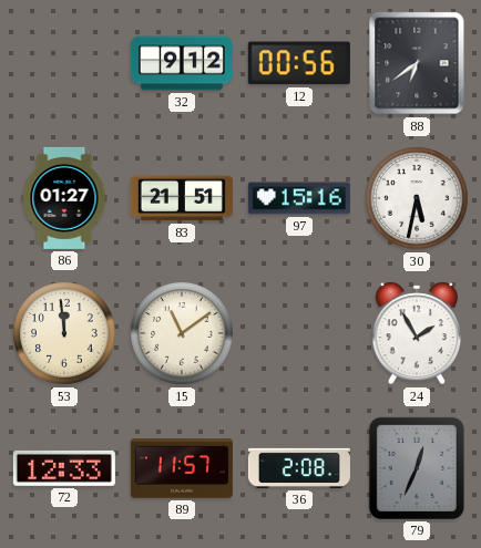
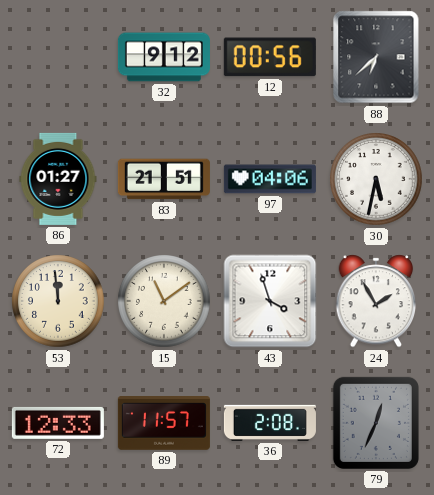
88: 6:39 -> 6:38 (376, 57)
97: 15:16 -> 04:06 (270, 179)
43: none -> 3:57 (270, 301)
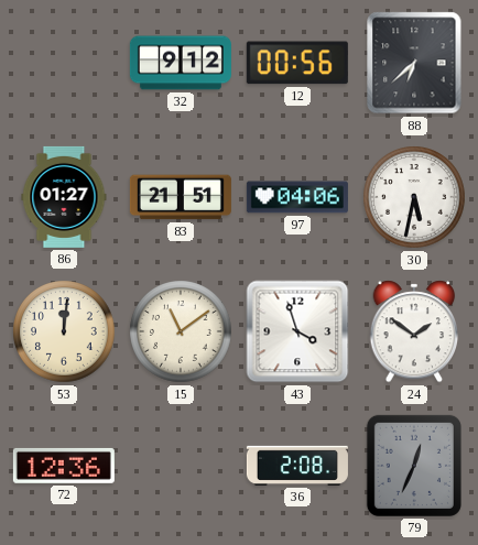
53: 11:59 -> 12:01 (64, 331)
24: 1:55 -> 1:51 (414, 331)
72: 12:33 -> 12:36 (64, 466)
89: 11:57 -> none (164, 424)
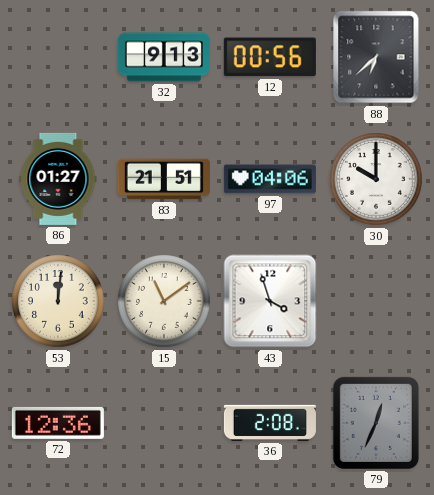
32: 9:12 -> 9:13 (164, 57)
30: 5:32 -> 10:00 (376, 179)
24: 1:51 -> none (414, 331)
